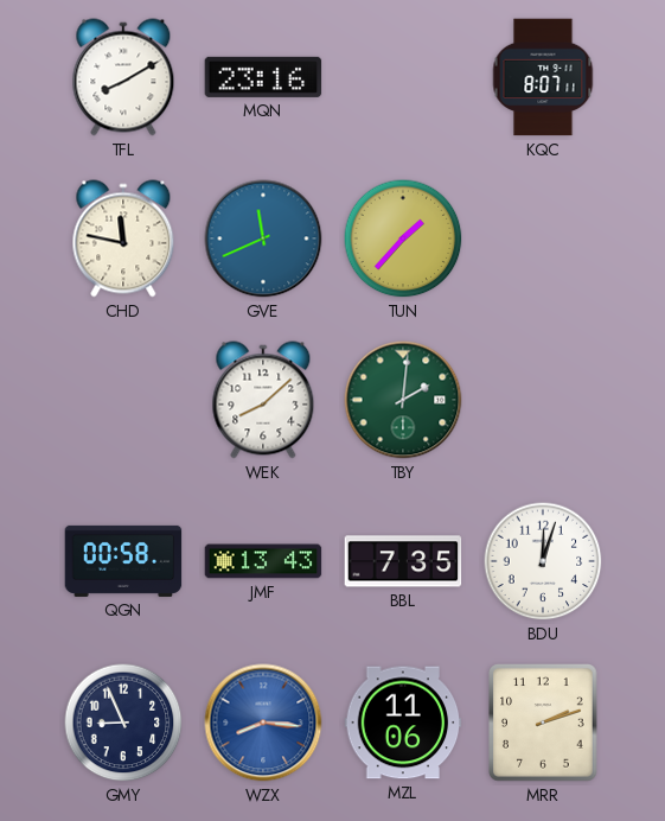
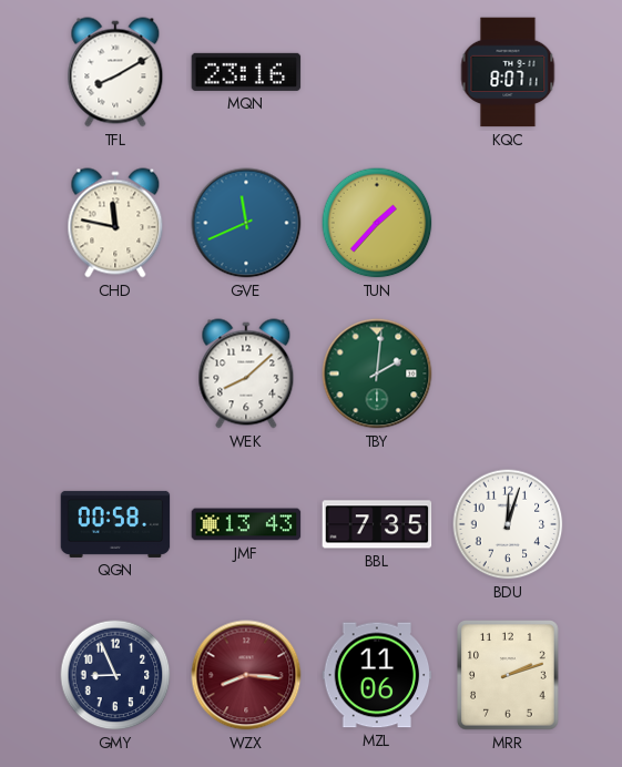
WZX dial: blue -> burgundy (246, 675)
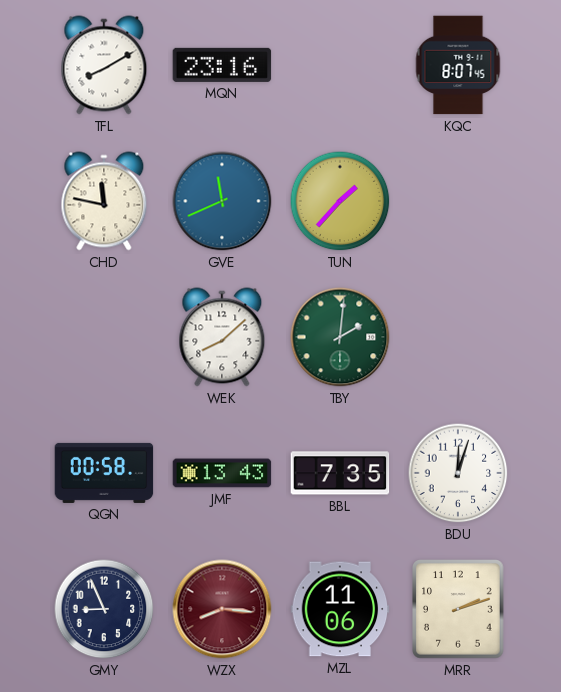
KQC: 8:07:11 -> 8:07:45 (458, 65)
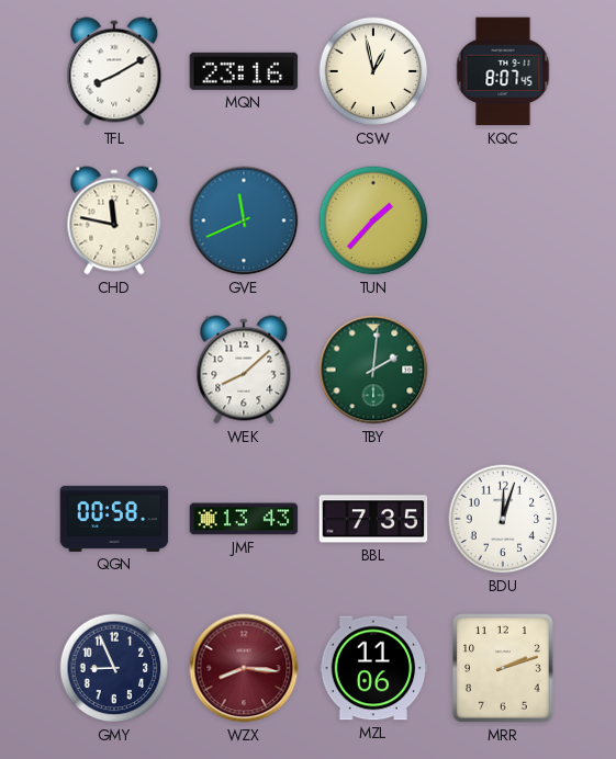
CSW: none -> 12:58 (373, 71)
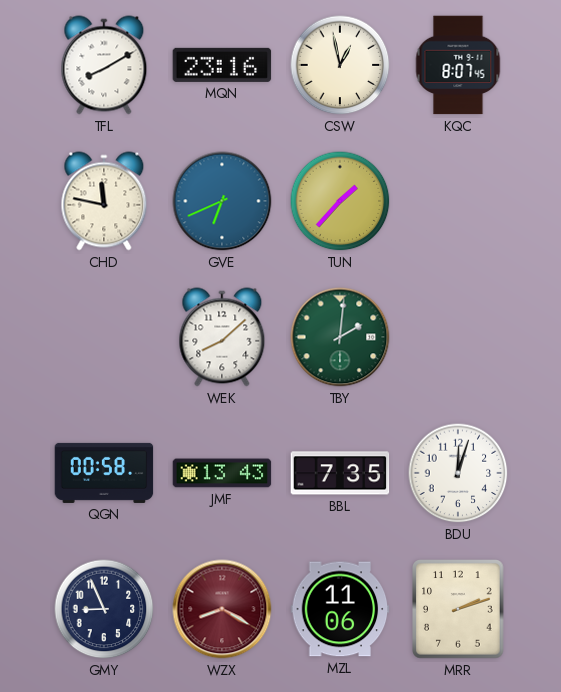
GVE: 11:41 -> 6:41 (222, 201)
WZX: 8:16 -> 8:20 (222, 609)
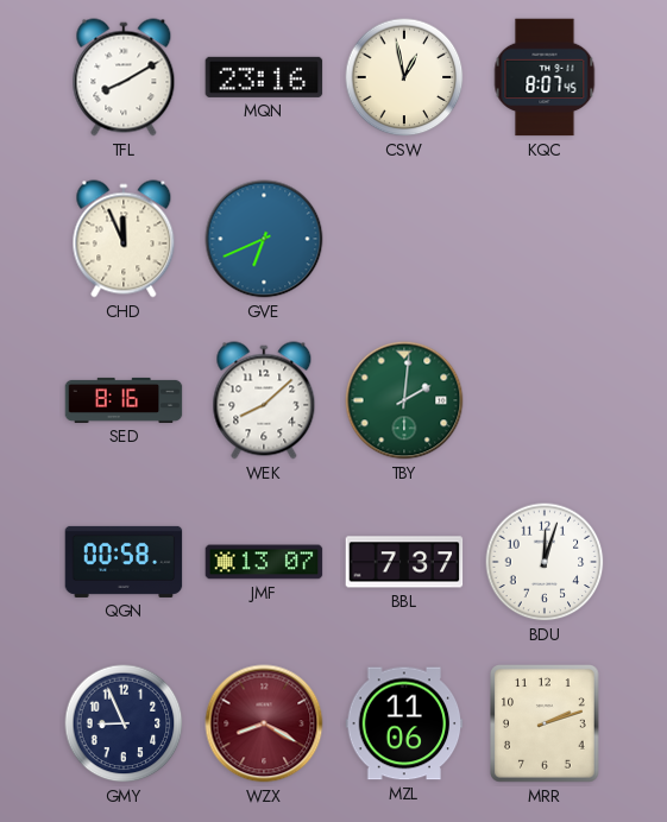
CHD: 11:47 -> 11:56 (124, 239)
TUN: 1:37 -> none (340, 201)
SED: none -> 8:16 (124, 400)
JMF: 13:43 -> 13:07 (264, 562)
BBL: 7:35 -> 7:37 (404, 562)
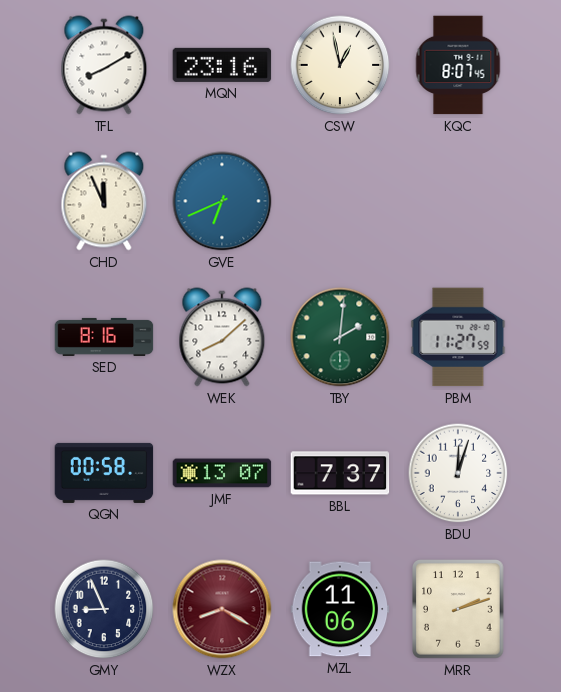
PBM: none -> 11:27 (458, 337)
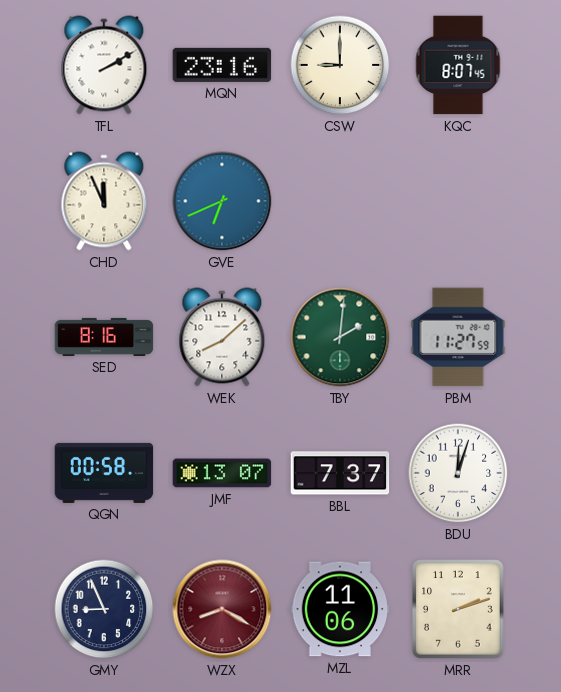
TFL: 8:10 -> 2:10 (104, 65)
CSW: 12:58 -> 9:00 (340, 65)
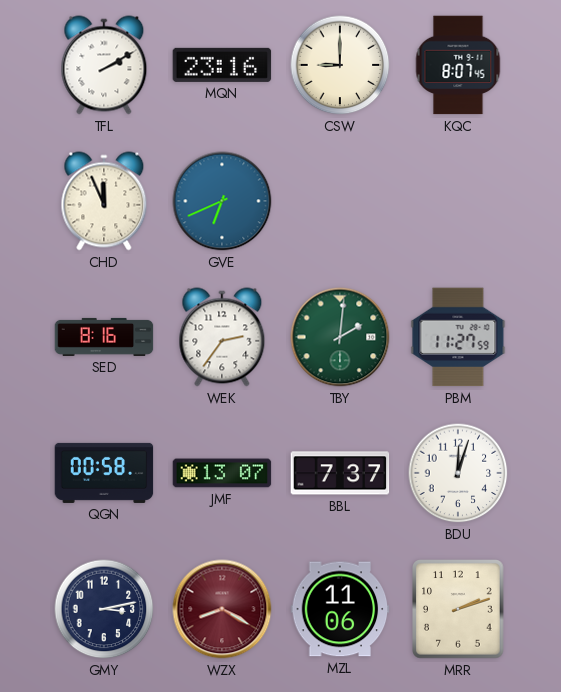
WEK: 8:08 -> 2:36 (222, 337)
GMY: 8:56 -> 3:13 (104, 609)
